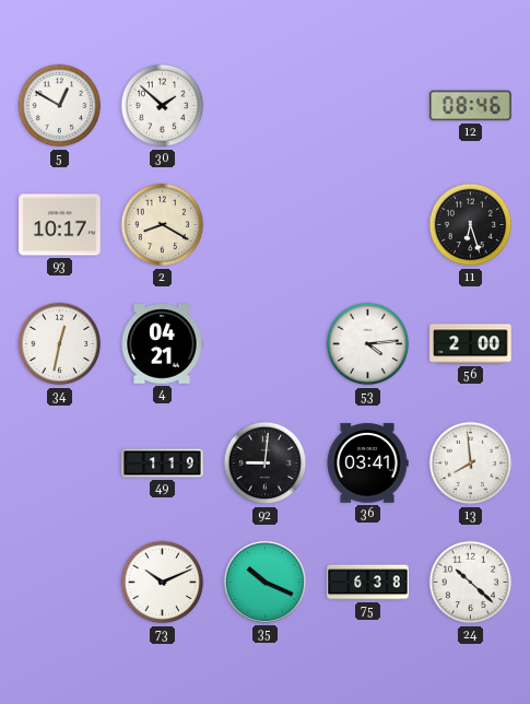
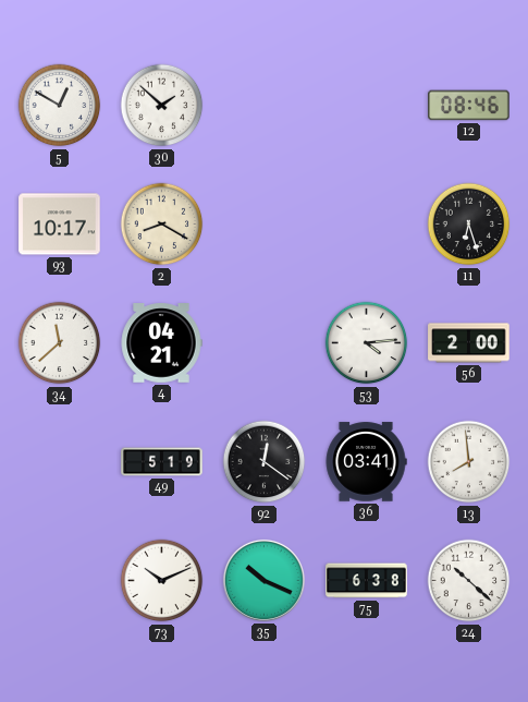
34: 12:32 -> 11:38 (60, 343)
49: 1:19 -> 5:19 (162, 462)
92: 9:01 -> 12:21 (265, 462)
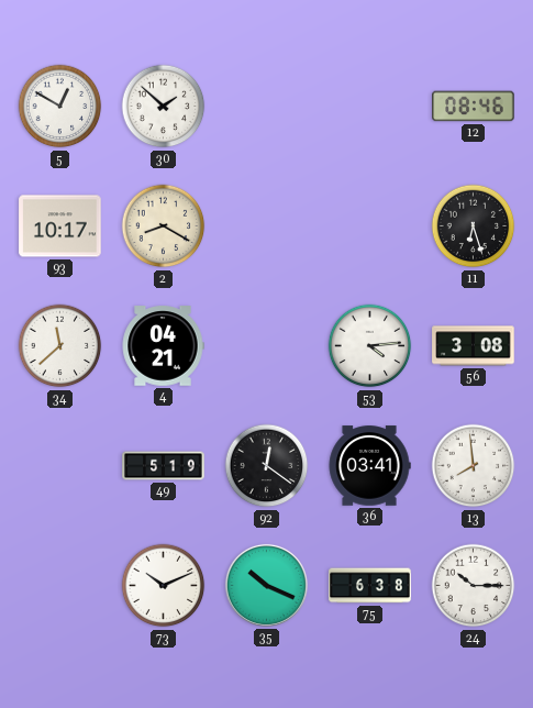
56: 2:00 -> 3:08 (474, 346)
24: 10:22 -> 10:15 (474, 586)
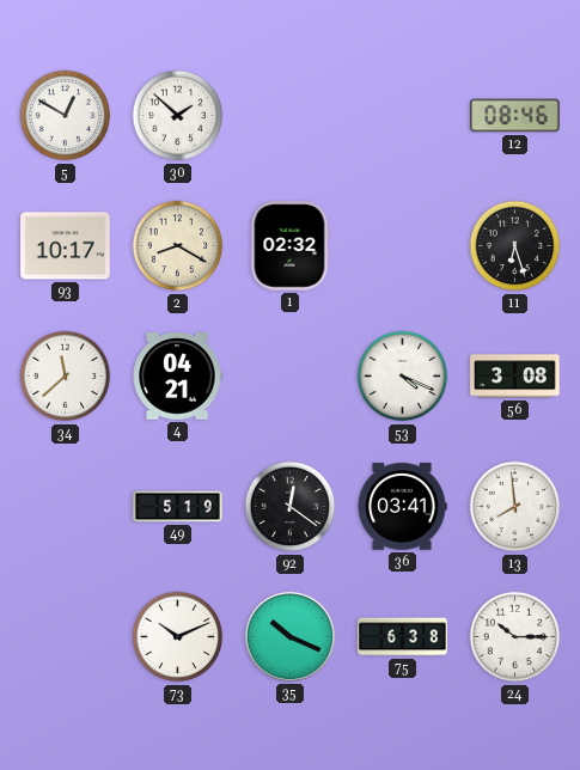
1: none -> 02:32 (289, 246)
53: 4:14 -> 4:19 (403, 377)
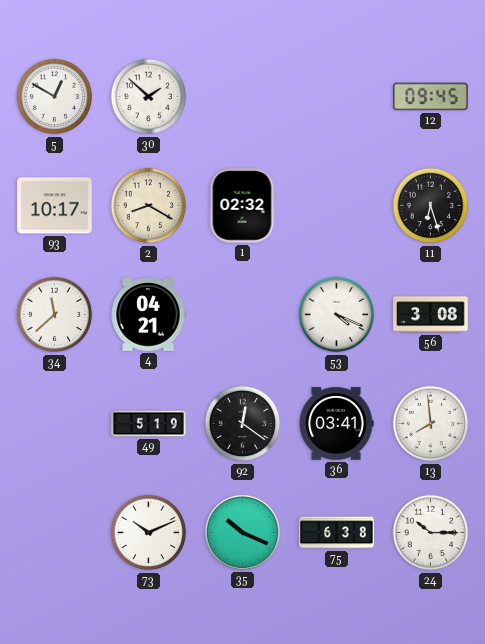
12: 08:46 -> 09:45 (431, 97)
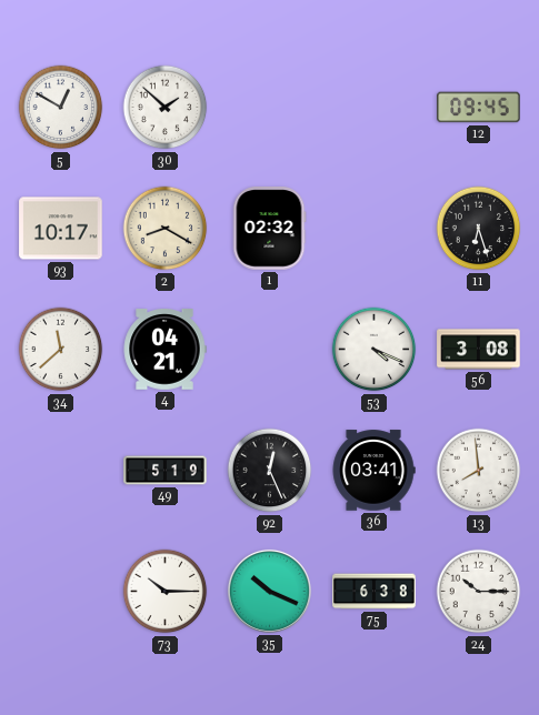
92: 12:21 -> 12:26 (270, 471)
73: 10:11 -> 10:15 (166, 592)
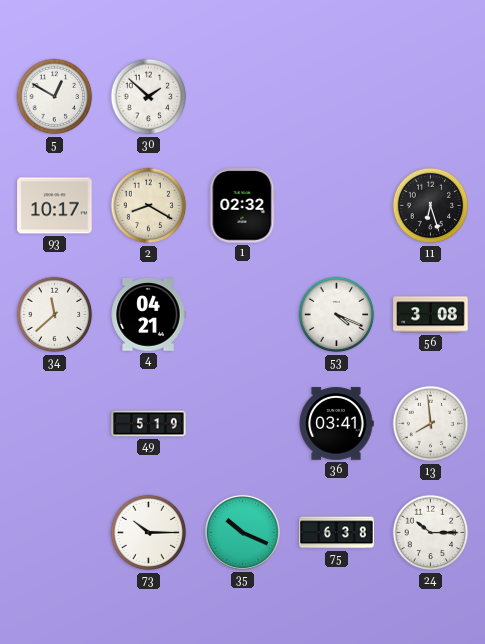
12: 09:45 -> none (479, 108)
92: 12:26 -> none (270, 471)
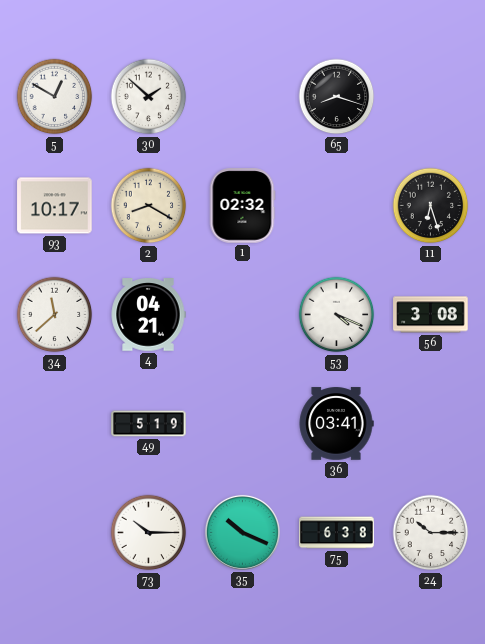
65: none -> 8:18 (337, 97)
13: 7:59 -> none (431, 424)
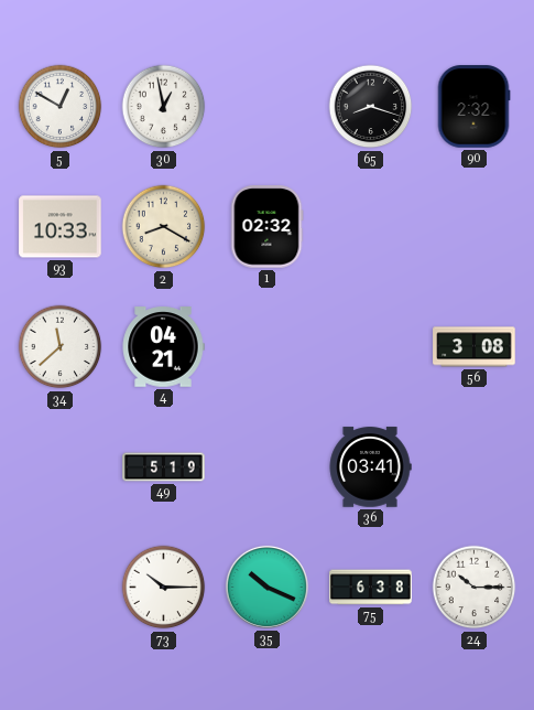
30: 1:52 -> 12:58 (164, 107)
90: none -> 2:32 (473, 107)
93: 10:17 -> 10:33 (61, 227)
11: 6:27 -> none (431, 206)
53: 4:19 -> none (337, 315)
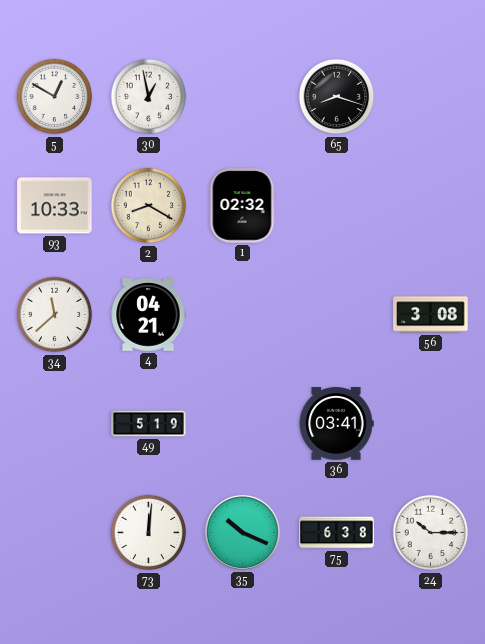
90: 2:32 -> none (473, 107)
73: 10:15 -> 12:01 (149, 533)
